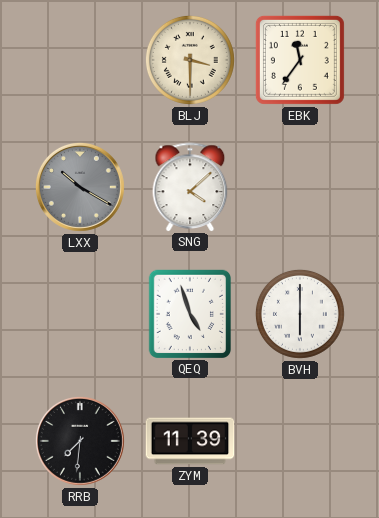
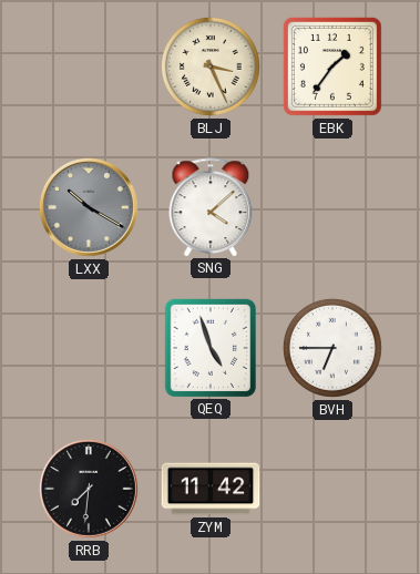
BLJ: 3:30 -> 3:26 (211, 66)
EBK: 11:36 -> 1:36 (332, 66)
BVH: 6:00 -> 6:45 (332, 348)
ZYM: 11:39 -> 11:42 (211, 489)
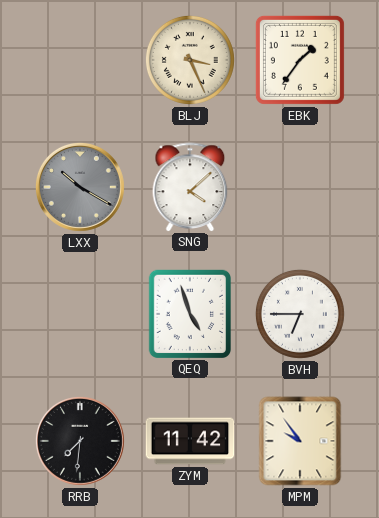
MPM: none -> 9:54 (300, 441)
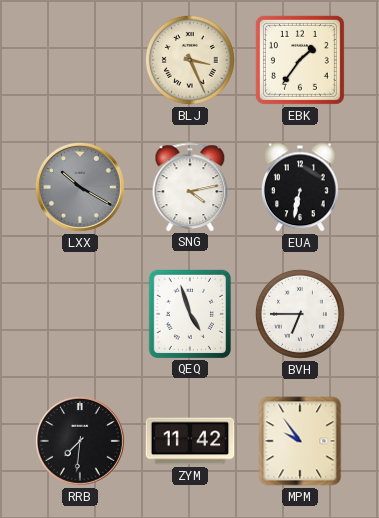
SNG: 4:08 -> 4:13 (190, 187)
EUA: none -> 6:32 (300, 187)
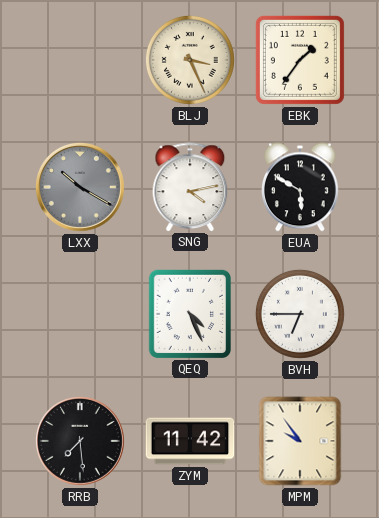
EUA: 6:32 -> 5:50 (300, 187)
QEQ: 4:57 -> 4:26 (189, 313)
RRB: 7:31 -> 7:29 (80, 441)
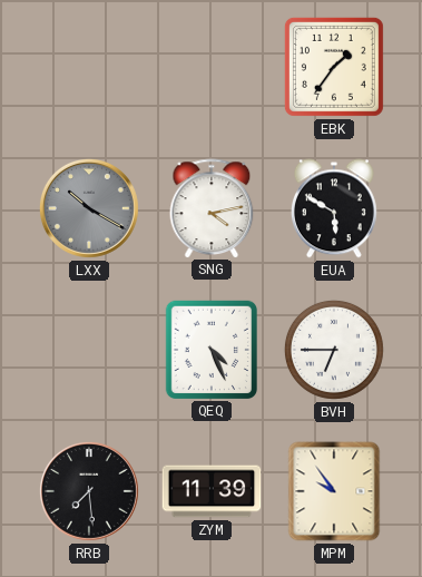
BLJ: 3:26 -> none (190, 60)
ZYM: 11:42 -> 11:39 (212, 491)
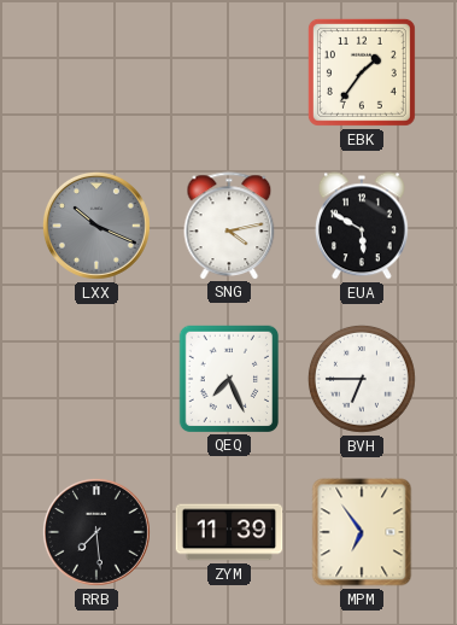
LXX: 10:20 -> 10:19 (96, 226)
QEQ: 4:26 -> 7:26 (228, 378)
MPM: 9:54 -> 6:54 (362, 532)
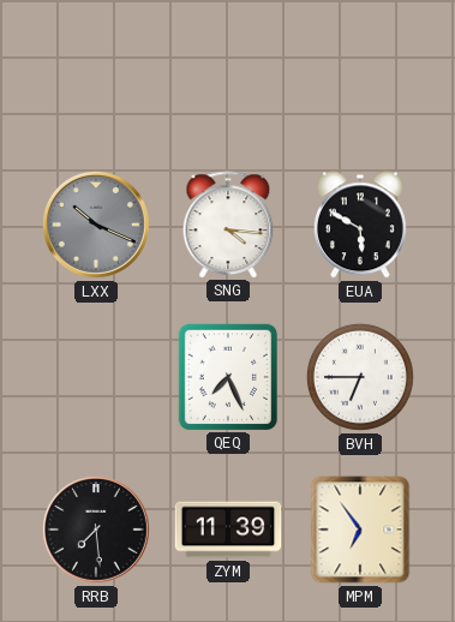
EBK: 1:36 -> none (362, 72)
SNG: 4:13 -> 4:16 (228, 225)
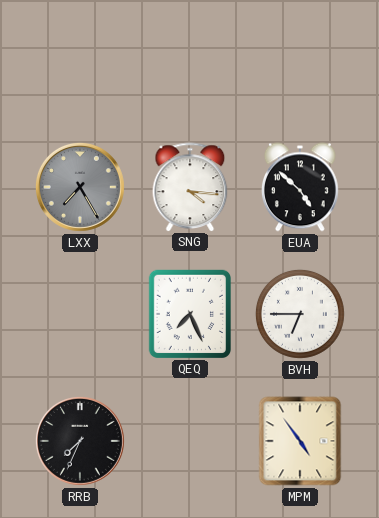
LXX: 10:19 -> 7:25 (80, 187)
EUA: 5:50 -> 4:52 (300, 187)
RRB: 7:29 -> 7:34 (80, 441)
ZYM: 11:39 -> none (228, 530)
MPM: 6:54 -> 4:54 (300, 441)
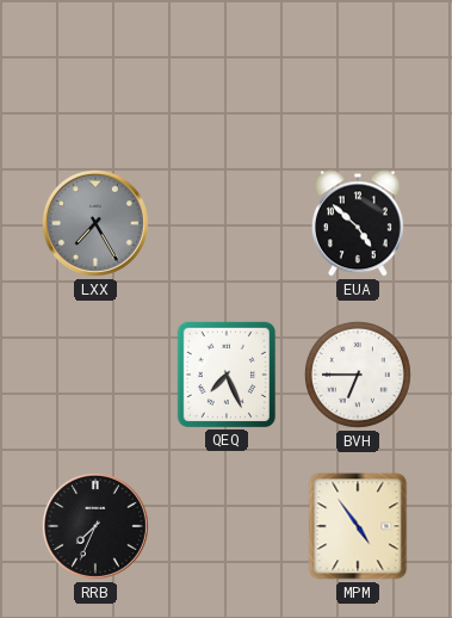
SNG: 4:16 -> none (190, 187)
